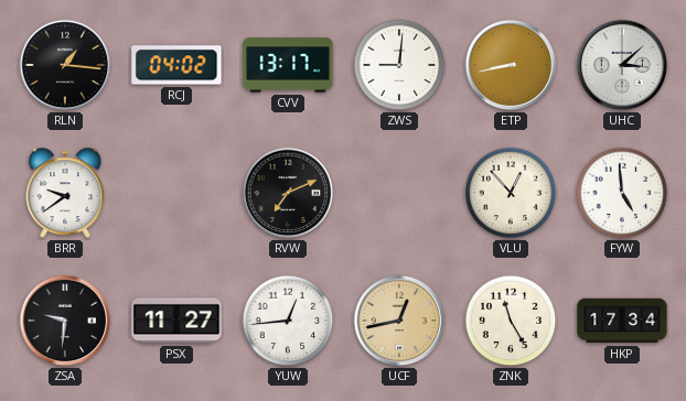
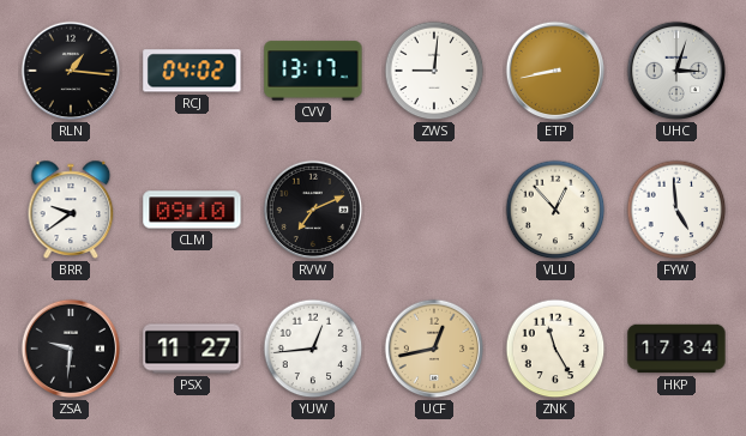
UHC: 3:08 -> 3:03 (676, 71)
CLM: none -> 09:10 (192, 210)
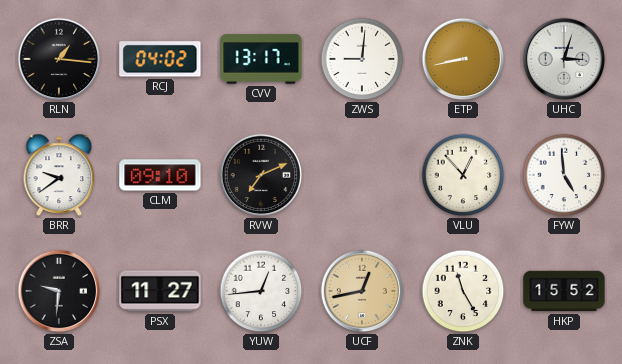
HKP: 17:34 -> 15:52 (564, 291)
